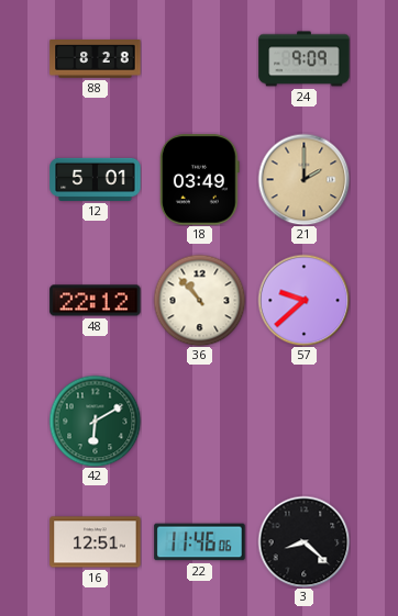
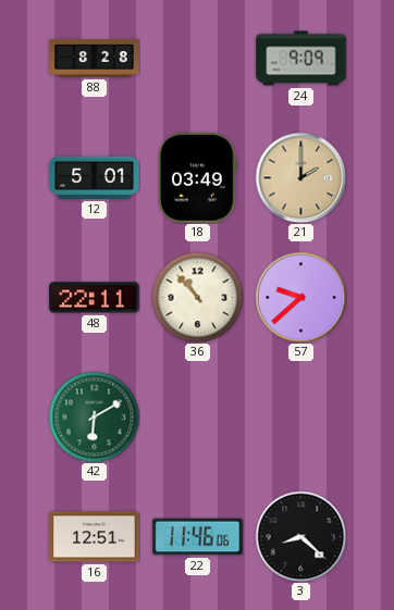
48: 22:12 -> 22:11 (95, 298)
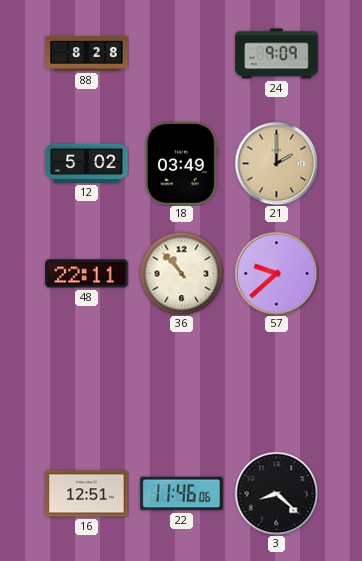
12: 5:01 -> 5:02 (87, 163)
42: 6:10 -> none (94, 416)
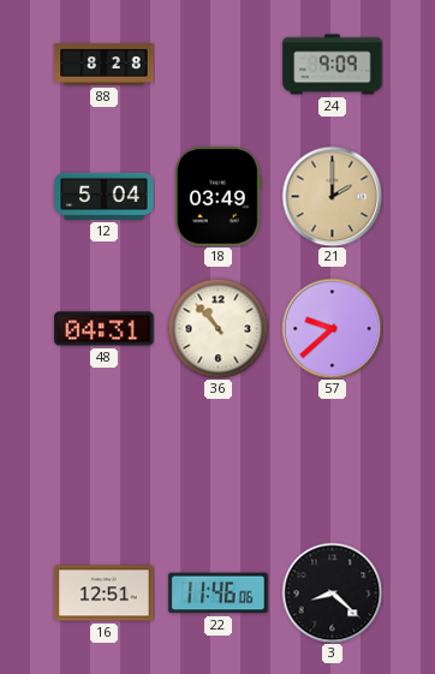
12: 5:02 -> 5:04 (105, 196)
48: 22:11 -> 04:31 (105, 329)
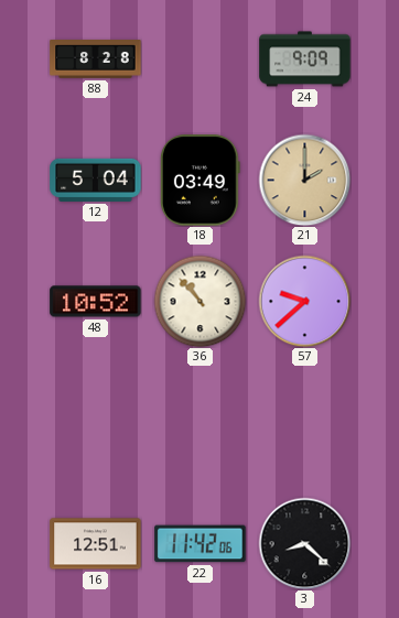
48: 04:31 -> 10:52 (96, 302)
22: 11:46 -> 11:42 (201, 544)
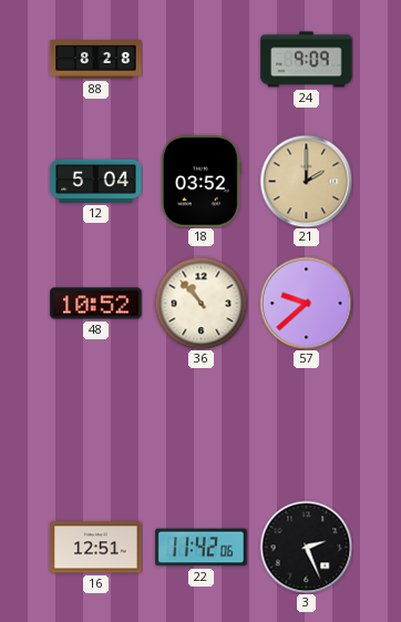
18: 03:49 -> 03:52 (200, 182)
3: 8:22 -> 2:26 (306, 547)
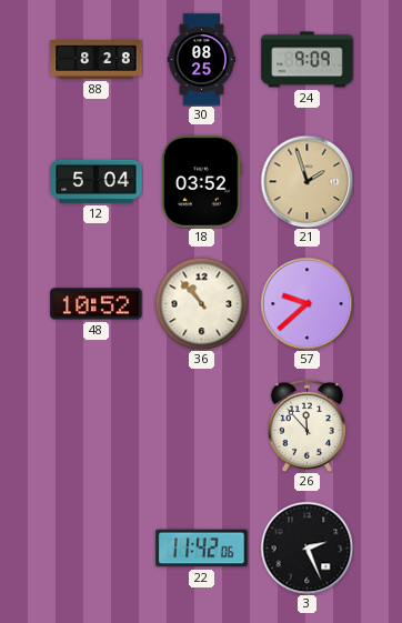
30: none -> 08:25 (202, 60)
21: 2:00 -> 1:57 (306, 181)
26: none -> 11:53 (306, 425)
16: 12:51 -> none (96, 548)
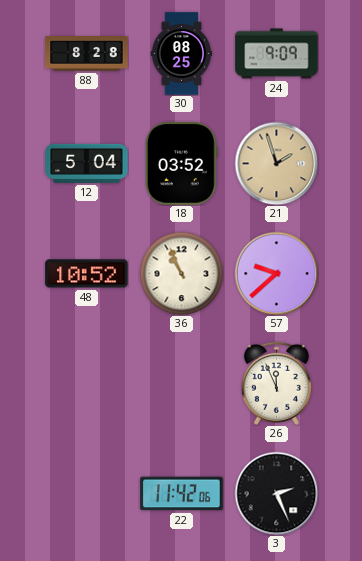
36: 10:53 -> 10:56 (181, 273)
26: 11:53 -> 11:56 (276, 383)
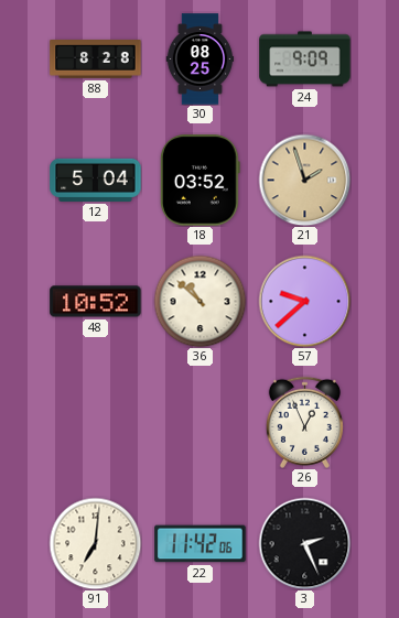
36: 10:56 -> 10:52 (199, 301)
26: 11:56 -> 12:56 (304, 422)
91: none -> 7:01 (95, 543)
